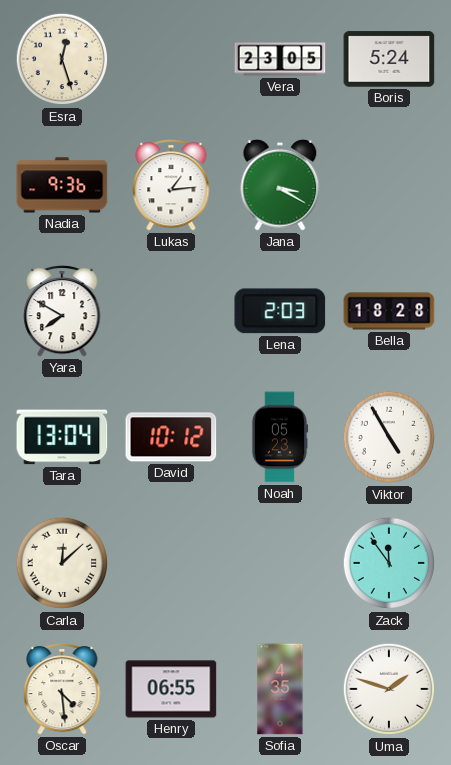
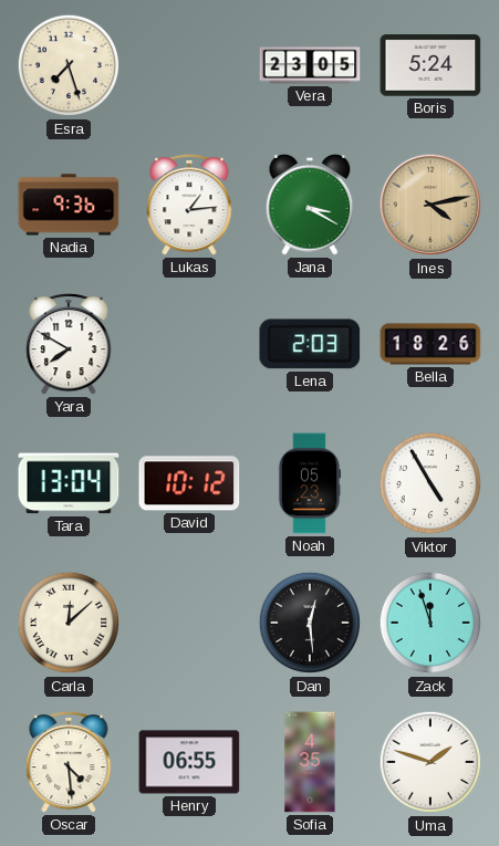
Esra: 12:27 -> 7:27 (69, 65)
Ines: none -> 4:13 (430, 205)
Bella: 18:28 -> 18:26 (430, 344)
Dan: none -> 12:29 (310, 623)
Zack: 11:54 -> 11:57 (430, 623)
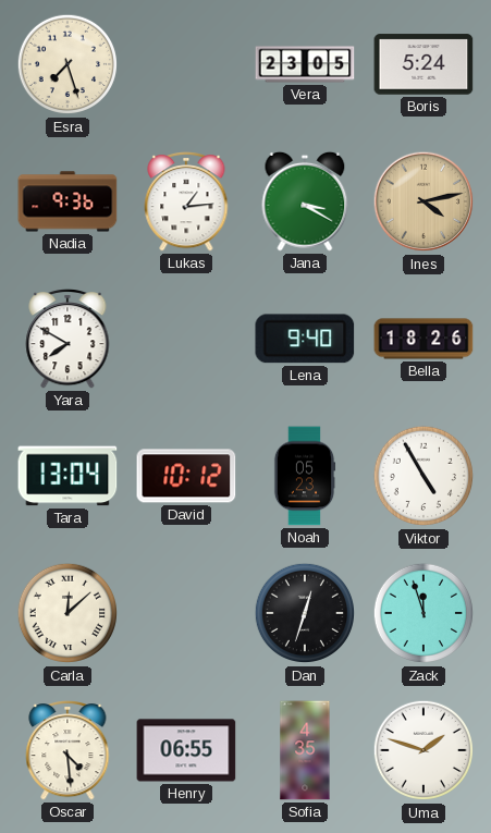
Lena: 2:03 -> 9:40 (305, 339)
Dan: 12:29 -> 12:33 (305, 613)
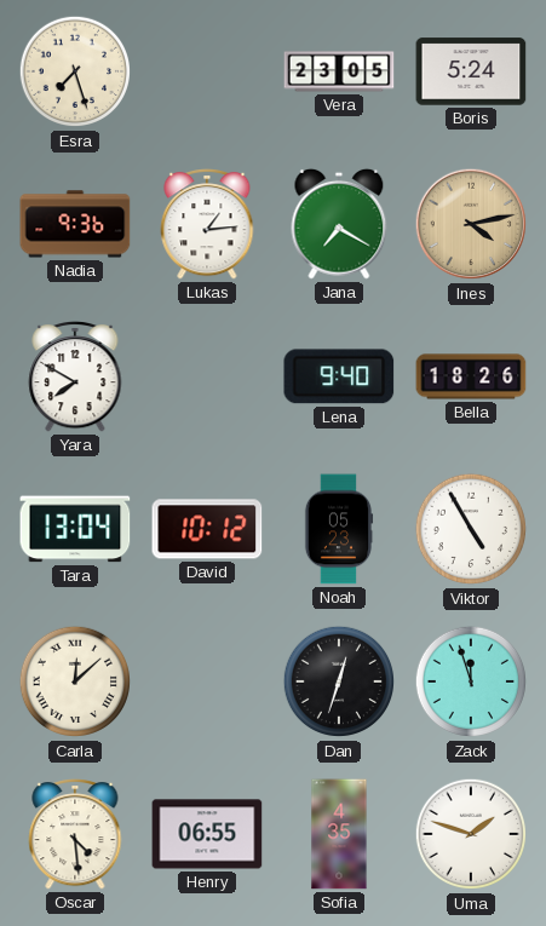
Jana: 3:20 -> 7:20 (339, 224)
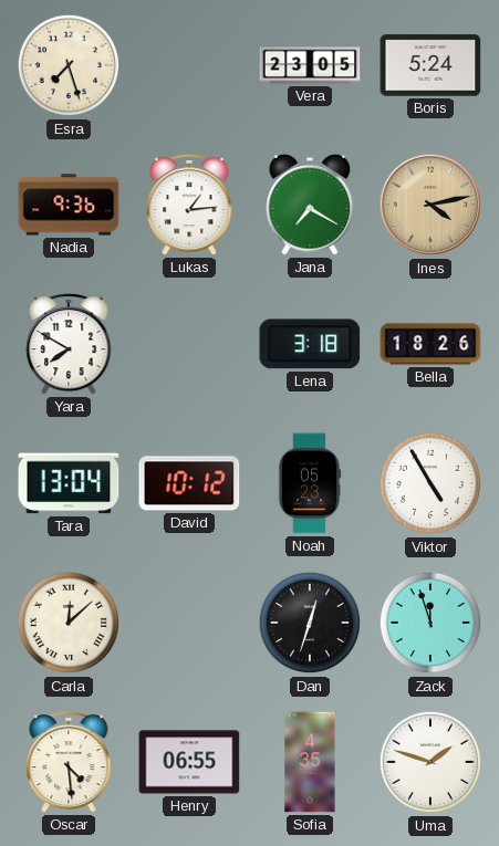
Lena: 9:40 -> 3:18 (310, 344)
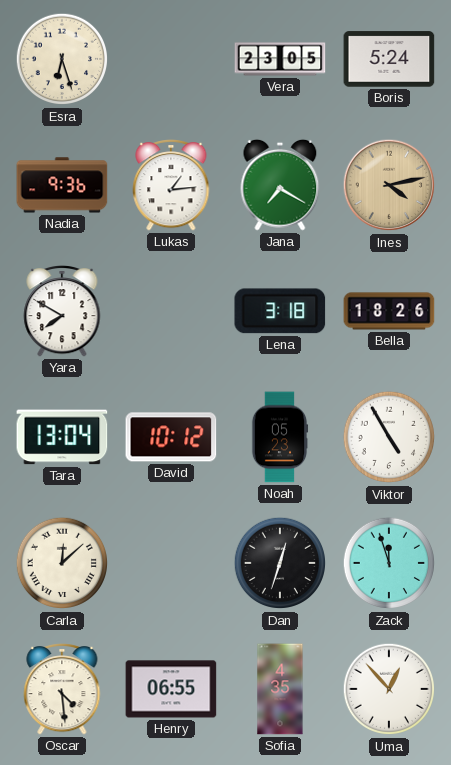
Esra: 7:27 -> 6:27 (62, 59)
Uma: 1:48 -> 12:53 (389, 689)
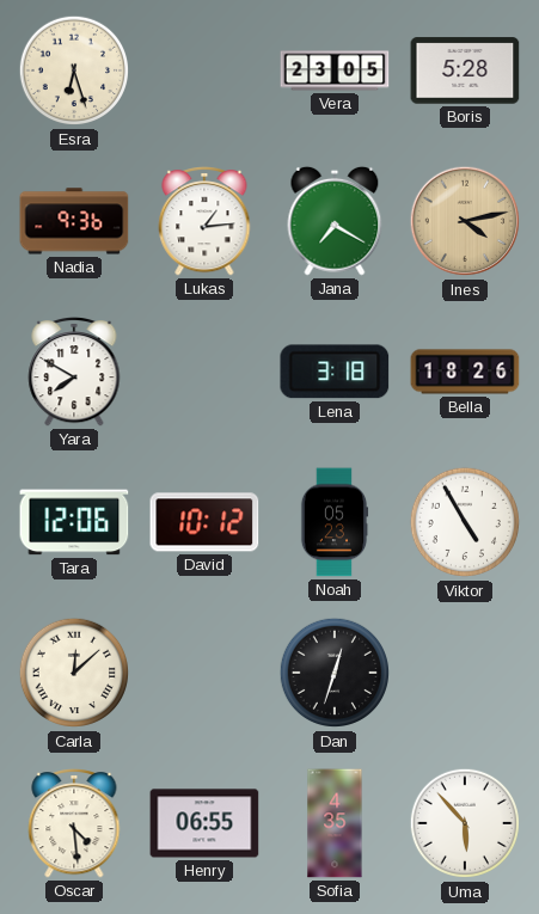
Boris: 5:24 -> 5:28 (465, 70)
Tara: 13:04 -> 12:06 (74, 522)
Zack: 11:57 -> none (389, 563)
Uma: 12:53 -> 5:53 (465, 823)
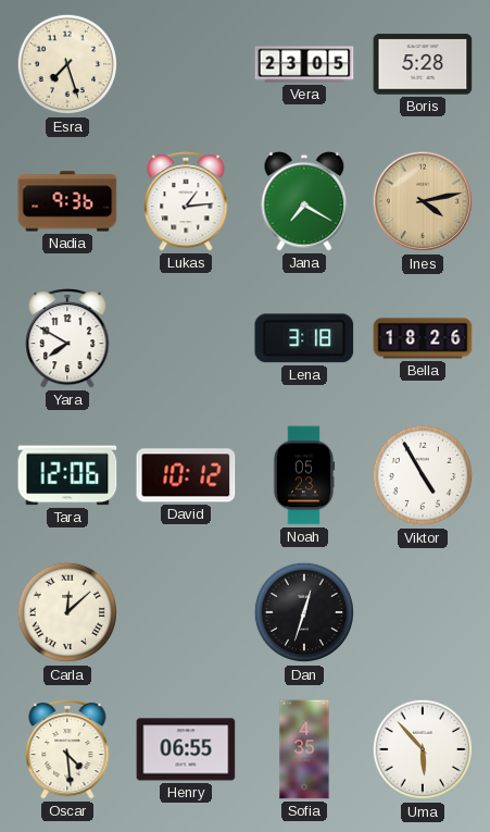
Esra: 6:27 -> 7:27 (67, 64)
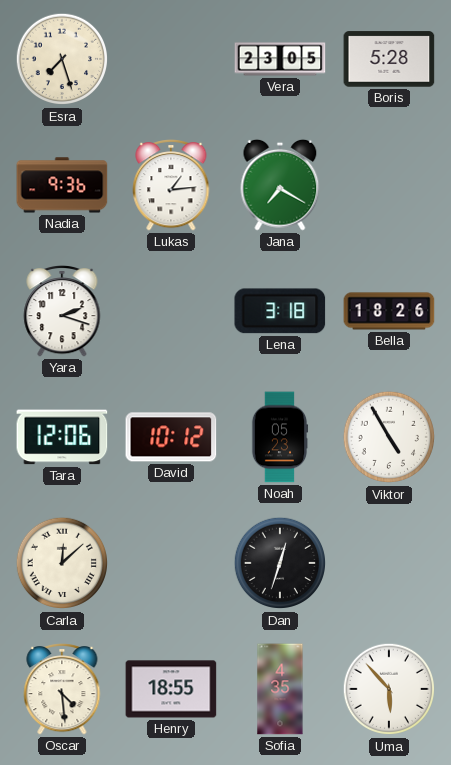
Ines: 4:13 -> none (423, 201)
Yara: 7:50 -> 2:18 (62, 312)
Henry: 06:55 -> 18:55 (171, 689)
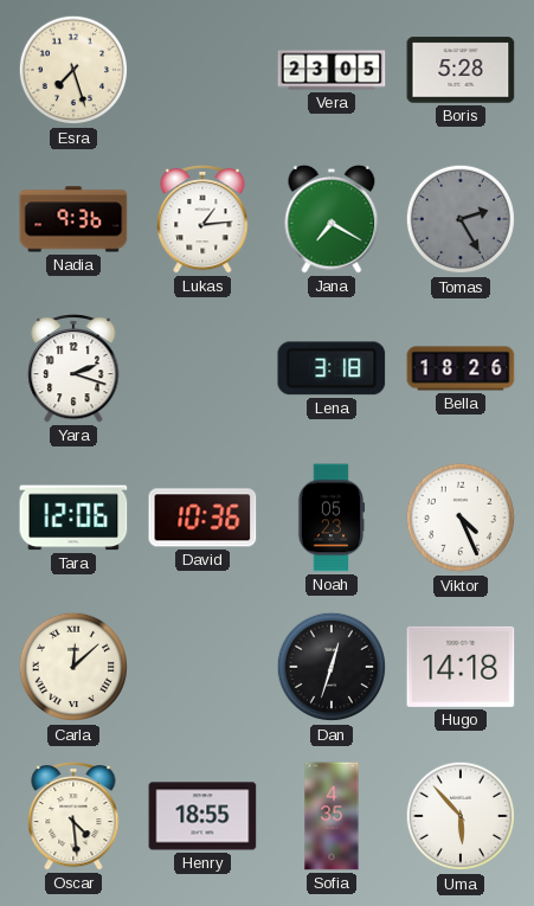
Tomas: none -> 2:25 (461, 219)
David: 10:12 -> 10:36 (202, 518)
Viktor: 4:55 -> 4:26 (461, 518)
Hugo: none -> 14:18 (461, 667)
